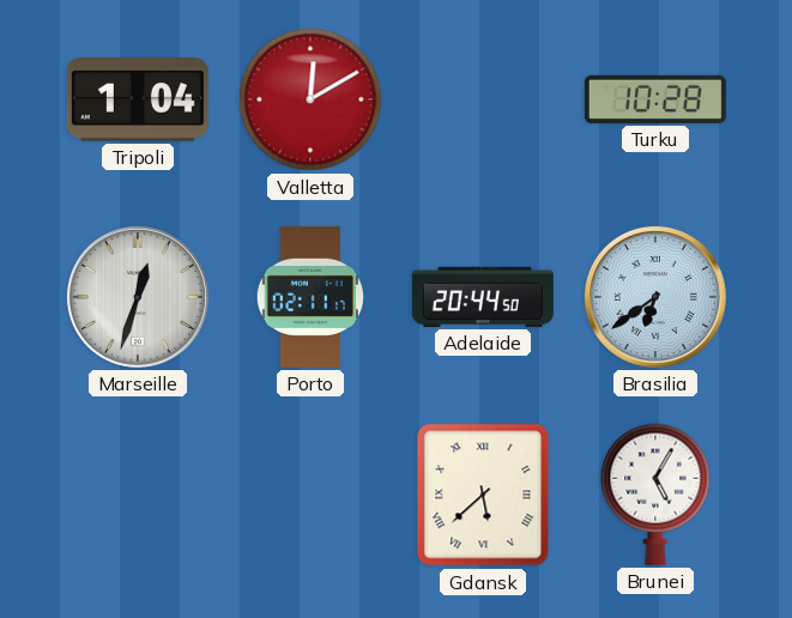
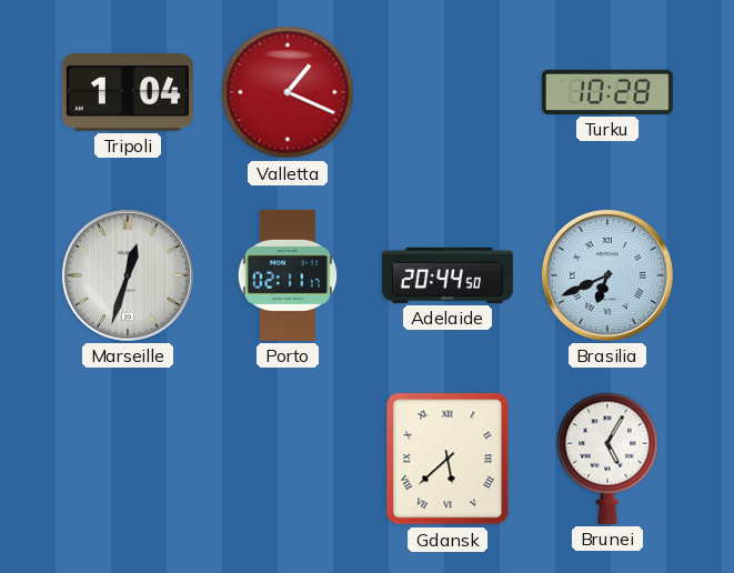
Valletta: 12:10 -> 1:19 (288, 92)
Brasilia: 6:39 -> 6:41 (607, 275)
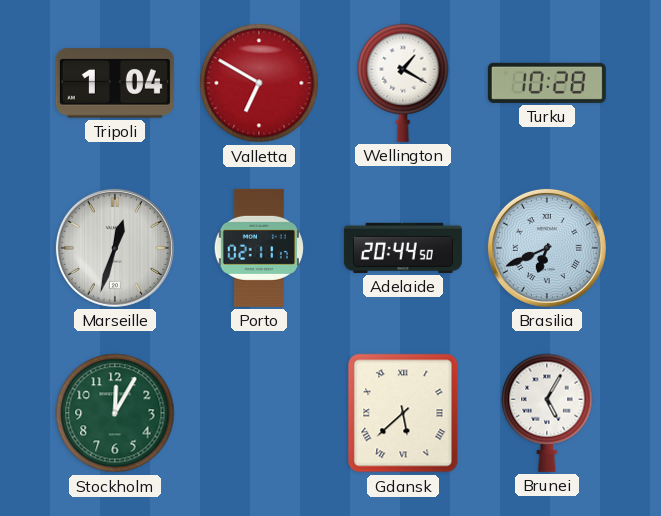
Valletta: 1:19 -> 6:50 (259, 83)
Wellington: none -> 1:20 (403, 83)
Stockholm: none -> 12:05 (115, 413)
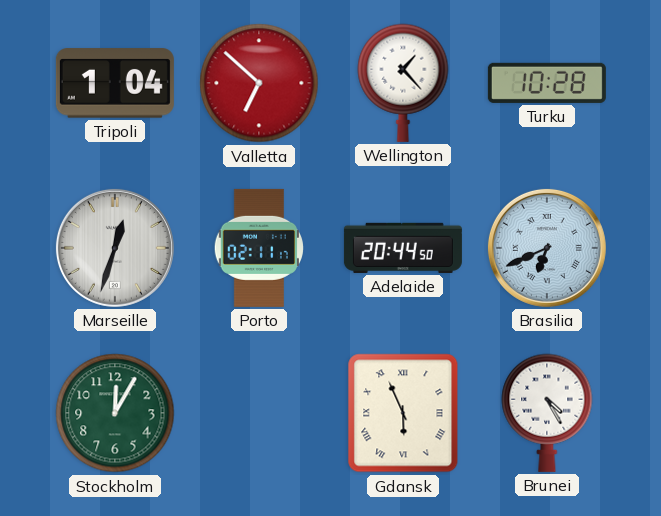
Valletta: 6:50 -> 6:52 (259, 83)
Wellington: 1:20 -> 1:23 (403, 83)
Gdansk: 5:38 -> 5:56 (403, 413)
Brunei: 5:05 -> 4:25 (547, 413)
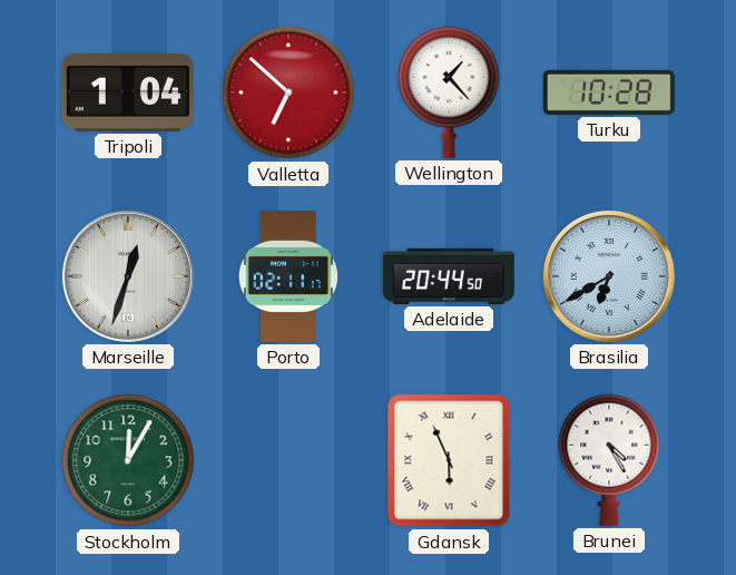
Brasilia: 6:41 -> 6:40 (609, 276)
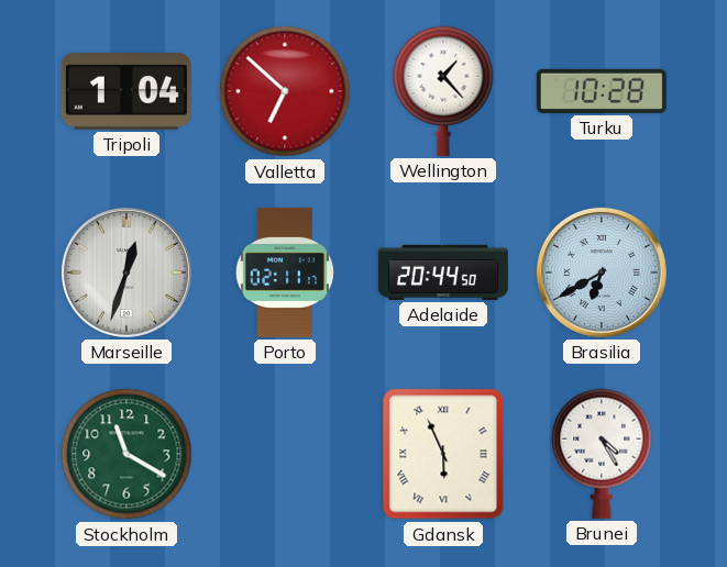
Stockholm: 12:05 -> 11:20 (126, 454)
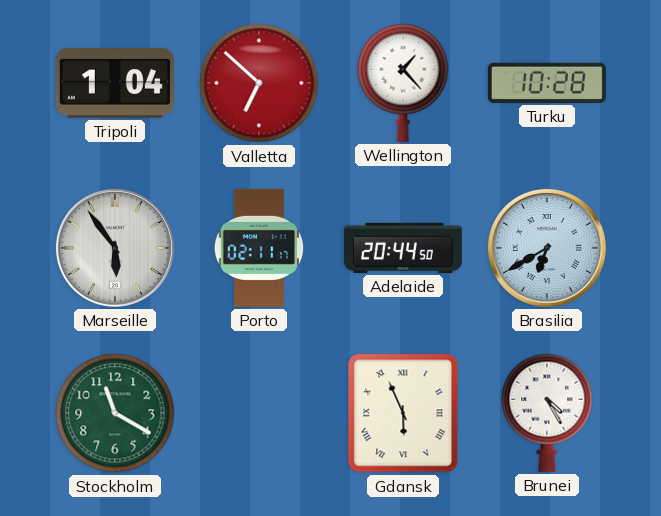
Marseille: 12:33 -> 5:54 (115, 248)
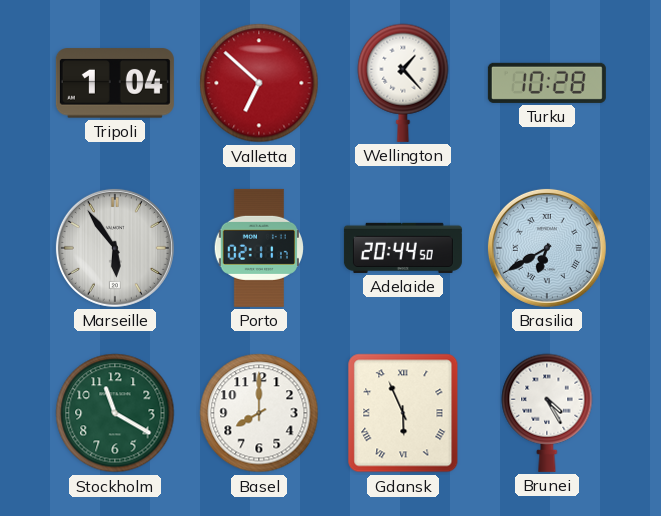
Basel: none -> 8:00 (259, 413)
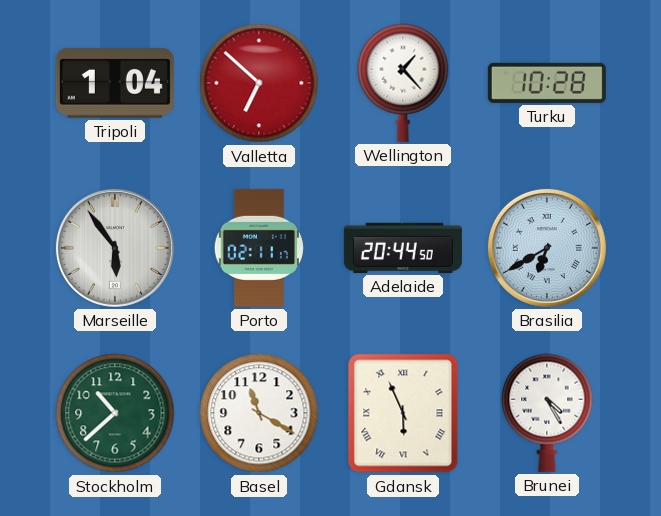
Stockholm: 11:20 -> 10:38 (115, 413)
Basel: 8:00 -> 11:20 (259, 413)
